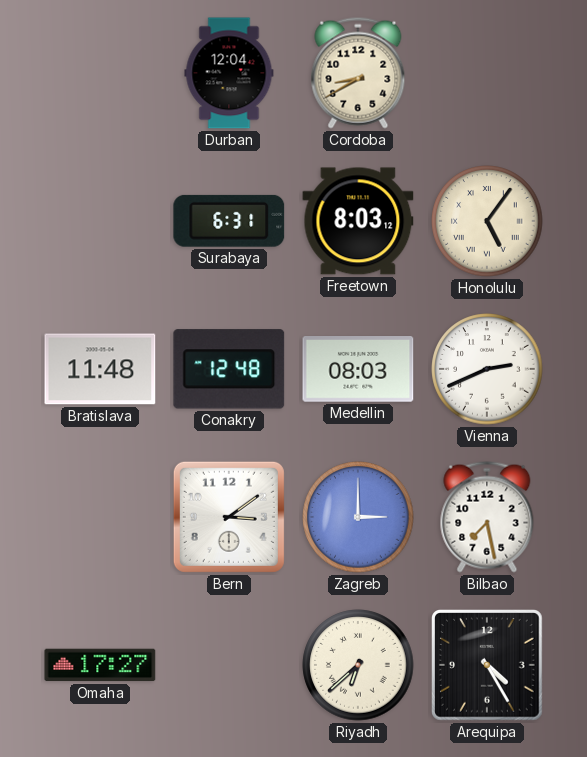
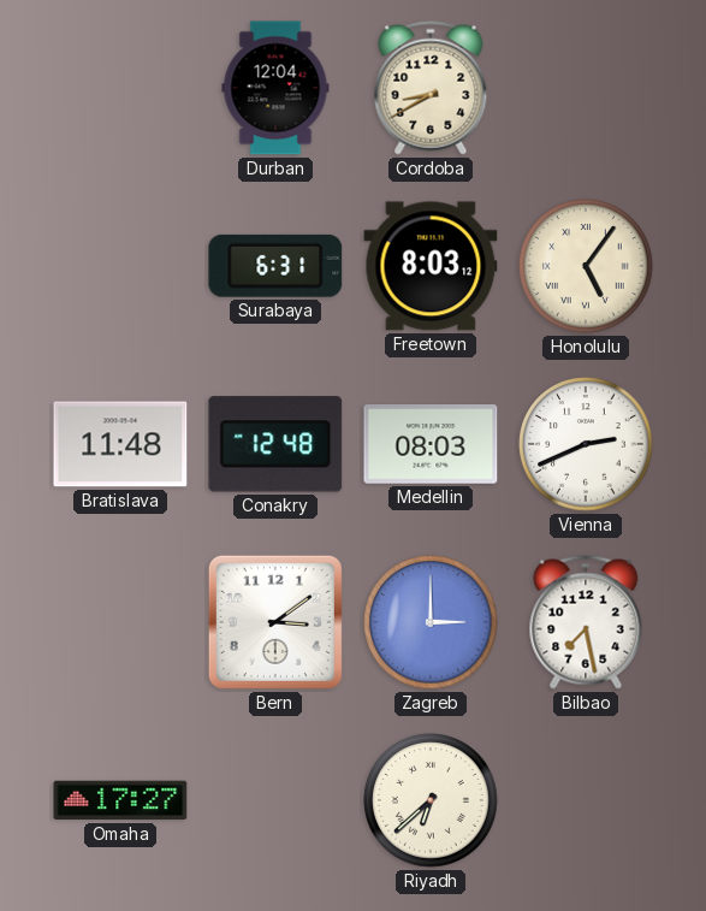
Arequipa: 4:25 -> none (488, 666)
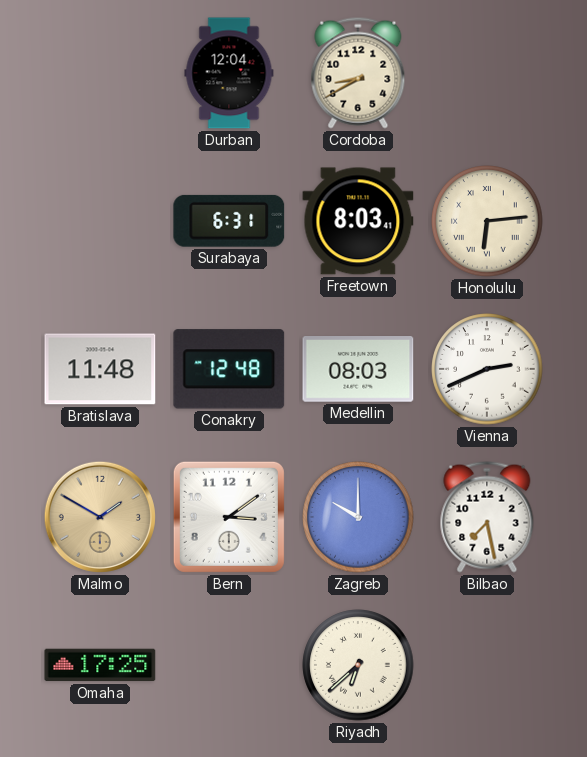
Freetown: 8:03:12 -> 8:03:41 (358, 221)
Honolulu: 5:06 -> 6:14 (487, 221)
Malmo: none -> 1:50 (100, 517)
Zagreb: 3:00 -> 10:00 (358, 517)
Omaha: 17:27 -> 17:25 (100, 665)
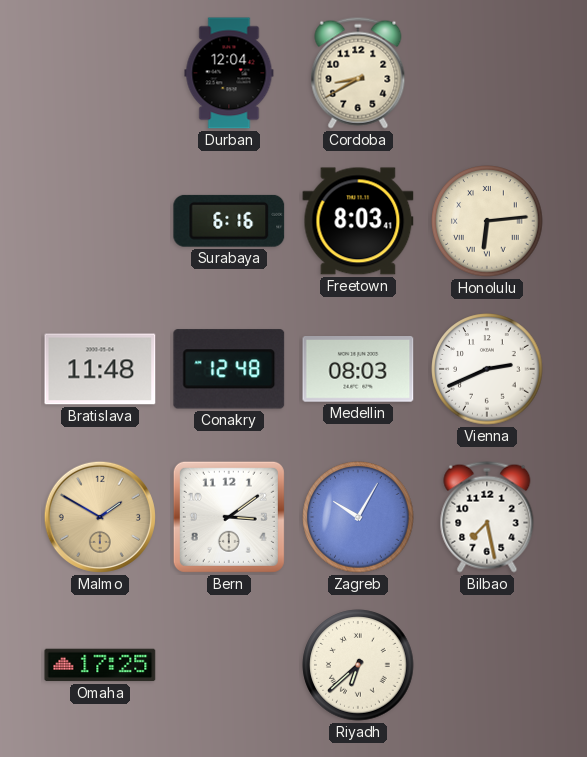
Surabaya: 6:31 -> 6:16 (229, 221)
Zagreb: 10:00 -> 10:05 (358, 517)
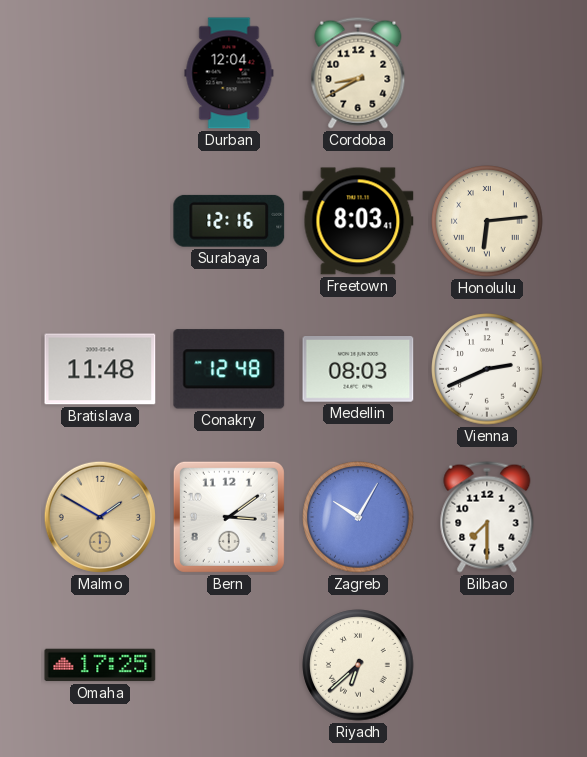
Surabaya: 6:16 -> 12:16 (229, 221)
Bilbao: 7:28 -> 7:30 (487, 517)
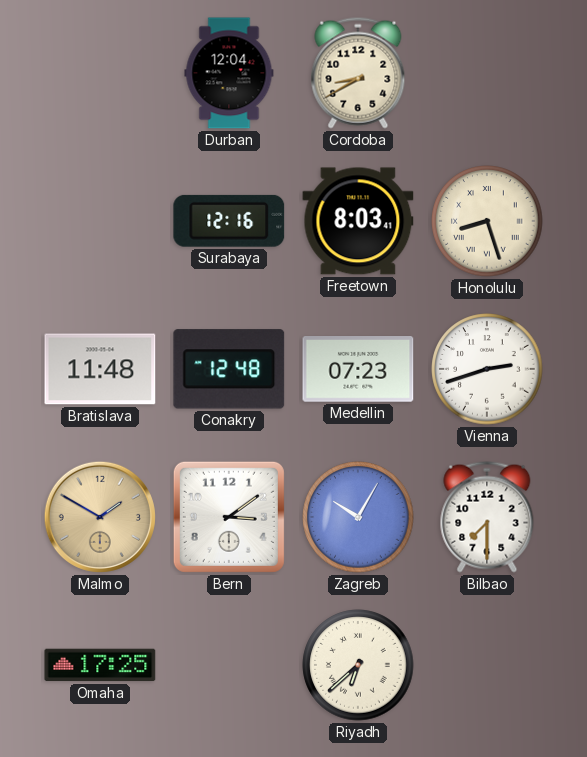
Honolulu: 6:14 -> 8:27 (487, 221)
Medellin: 08:03 -> 07:23 (358, 370)
Vienna: 2:41 -> 2:42 (487, 369)
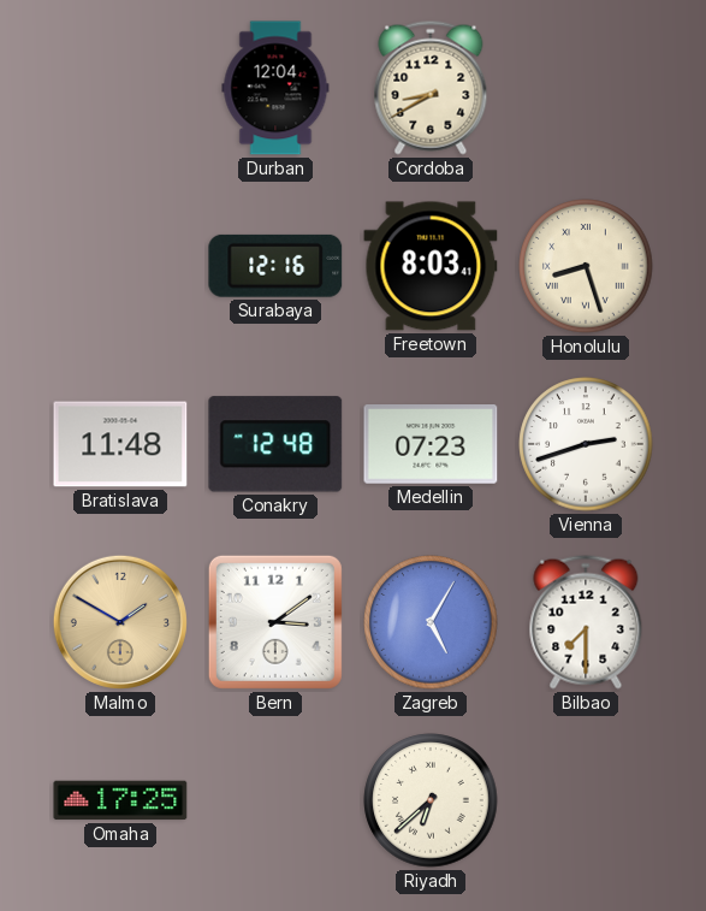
Zagreb: 10:05 -> 5:05 (431, 622)
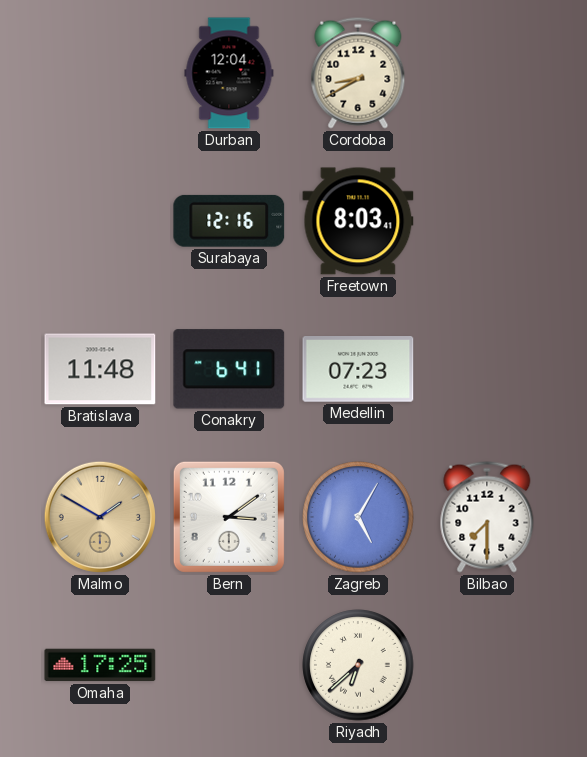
Honolulu: 8:27 -> none (586, 266)
Conakry: 12:48 -> 6:41 (229, 369)
Vienna: 2:42 -> none (586, 444)
